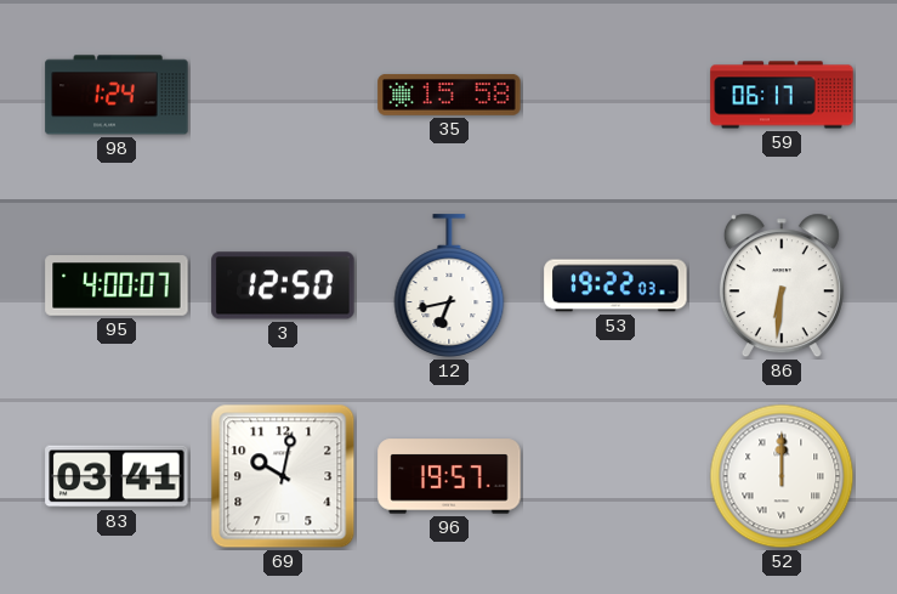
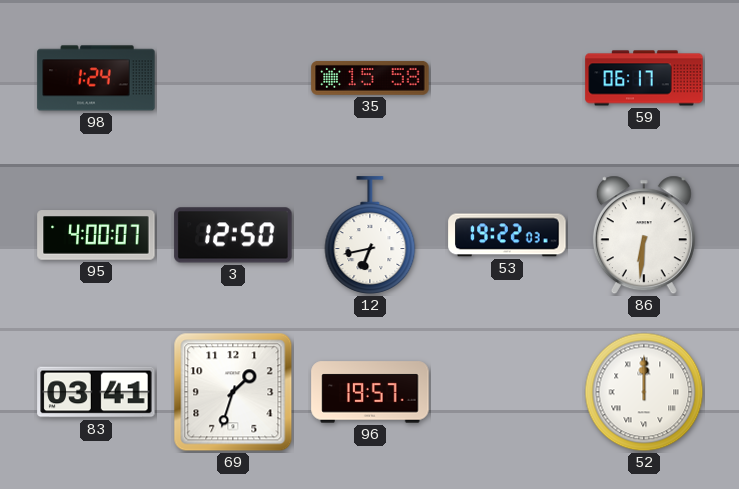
69: 10:02 -> 1:33 (233, 392)
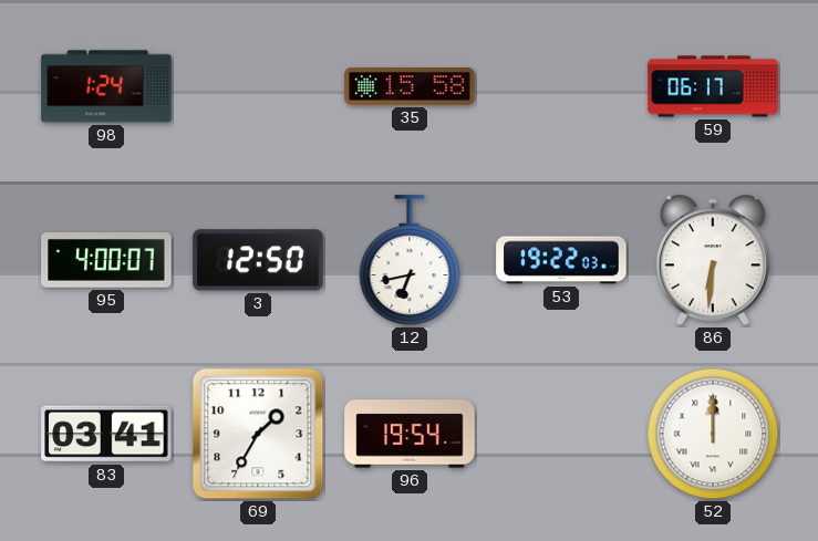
69: 1:33 -> 1:35 (258, 434)
96: 19:57 -> 19:54 (410, 434)
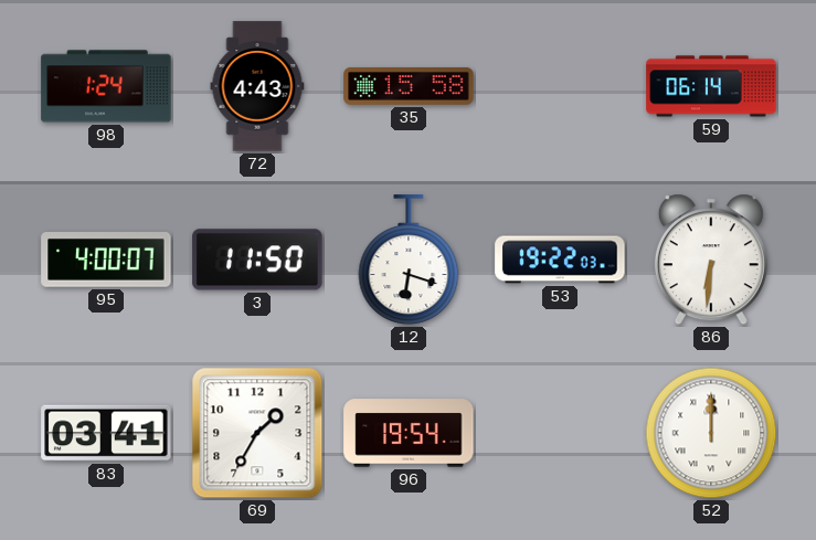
72: none -> 4:43 (257, 86)
59: 06:17 -> 06:14 (711, 86)
3: 12:50 -> 11:50 (257, 260)
12: 6:43 -> 6:18 (409, 260)
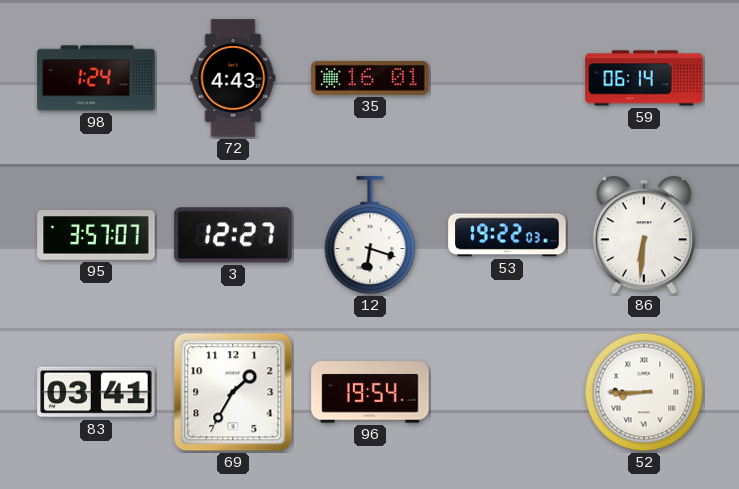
35: 15:58 -> 16:01 (370, 78)
95: 4:00 -> 3:57 (96, 235)
3: 11:50 -> 12:27 (233, 235)
52: 12:00 -> 8:45 (644, 392)
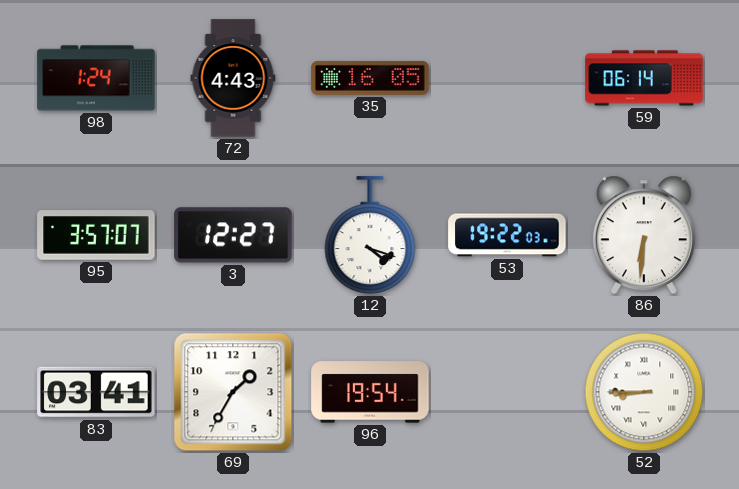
35: 16:01 -> 16:05 (370, 78)
12: 6:18 -> 4:18 (370, 235)
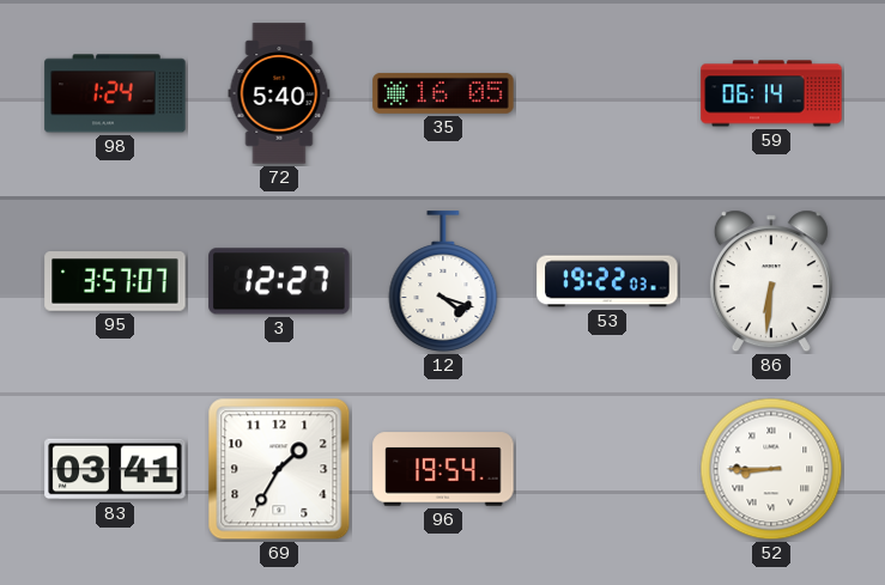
72: 4:43 -> 5:40 (279, 93)
